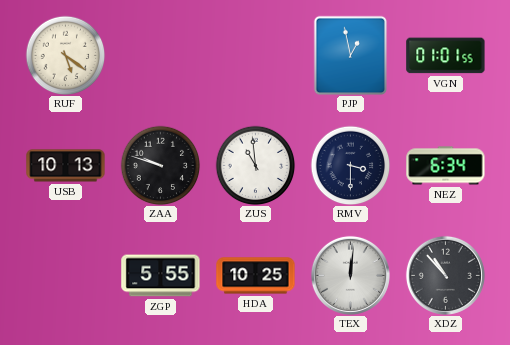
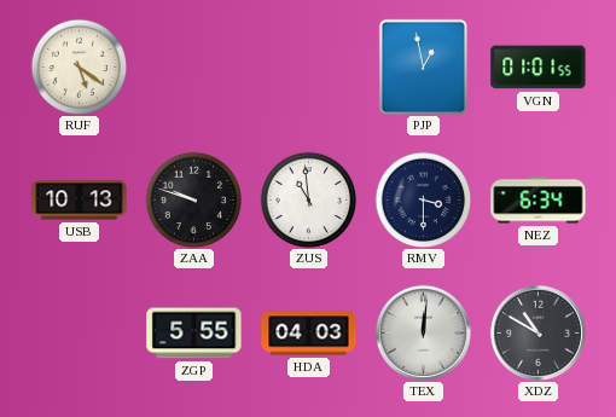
HDA: 10:25 -> 04:03 (309, 334)
XDZ: 10:53 -> 10:50 (537, 332)
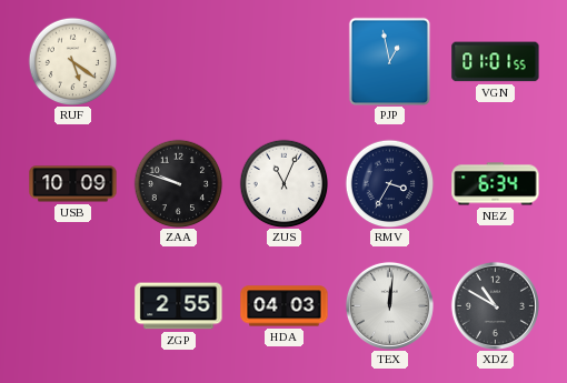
USB: 10:13 -> 10:09 (73, 184)
ZUS: 10:59 -> 11:04 (283, 183)
RMV: 3:30 -> 3:35 (389, 183)
ZGP: 5:55 -> 2:55 (179, 306)
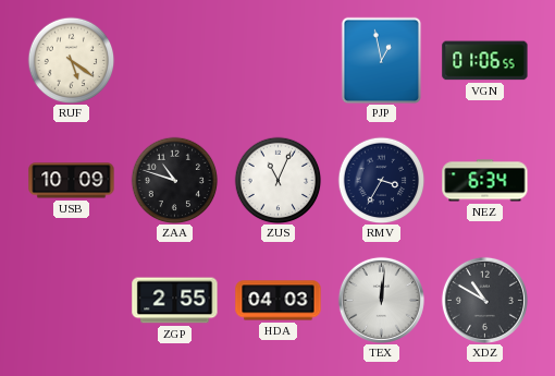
VGN: 01:01 -> 01:06 (485, 61)
ZAA: 9:48 -> 10:48 (174, 180)
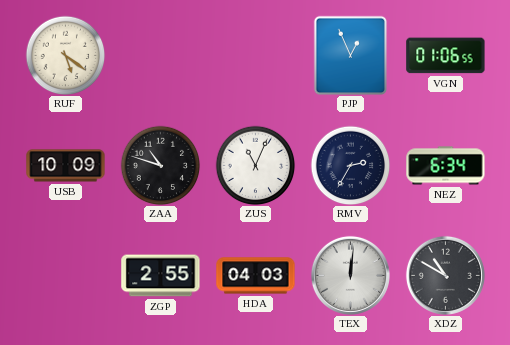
PJP: 12:58 -> 12:56 (351, 55)
RMV: 3:35 -> 2:35 (350, 165)
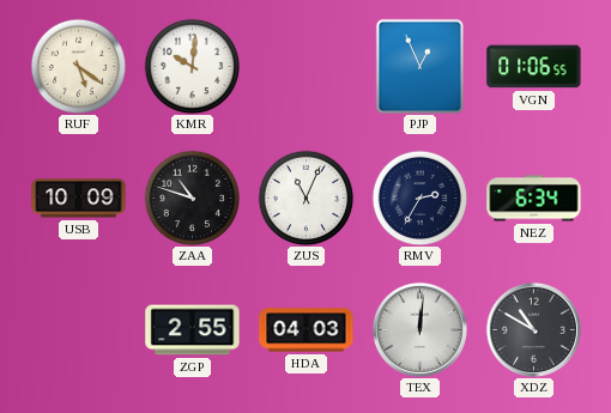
KMR: none -> 10:01 (192, 66)
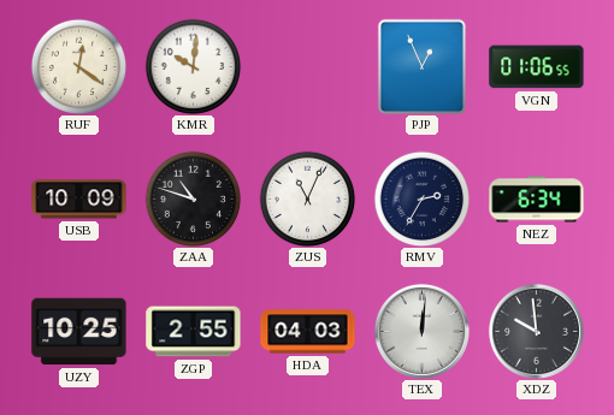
RUF: 5:21 -> 12:21 (78, 66)
UZY: none -> 10:25 (79, 332)
XDZ: 10:50 -> 9:59 (536, 331)
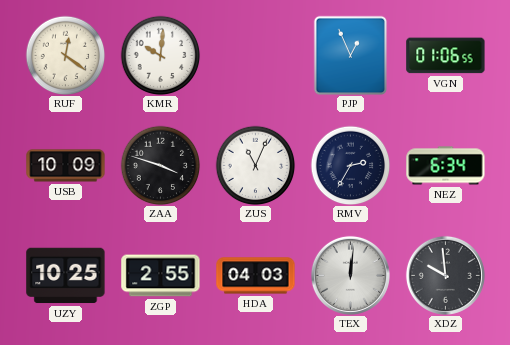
ZAA: 10:48 -> 3:48 (160, 165)
